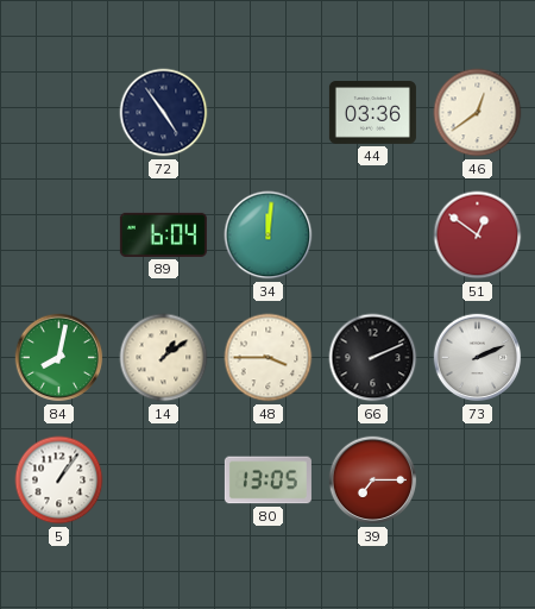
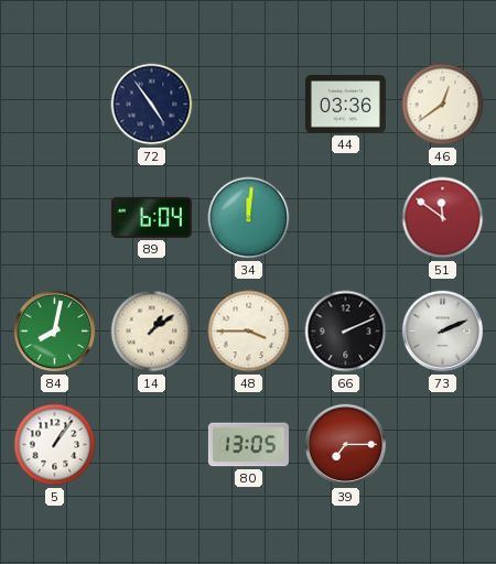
51: 12:51 -> 11:51 (443, 218)
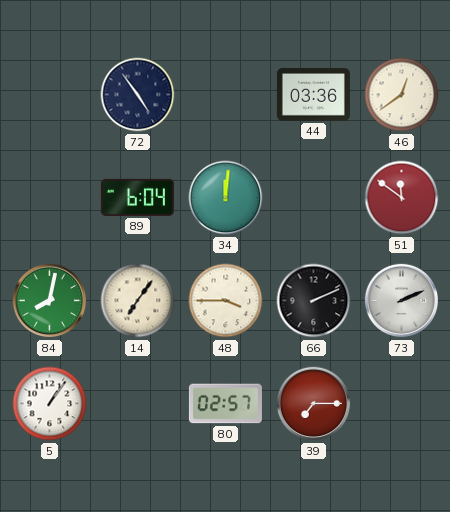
14: 1:09 -> 7:06 (138, 301)
80: 13:05 -> 02:57 (225, 404)
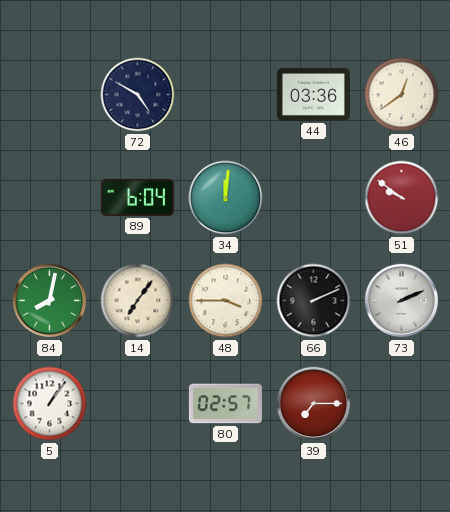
72: 4:54 -> 4:50 (138, 95)
51: 11:51 -> 9:51 (402, 198)
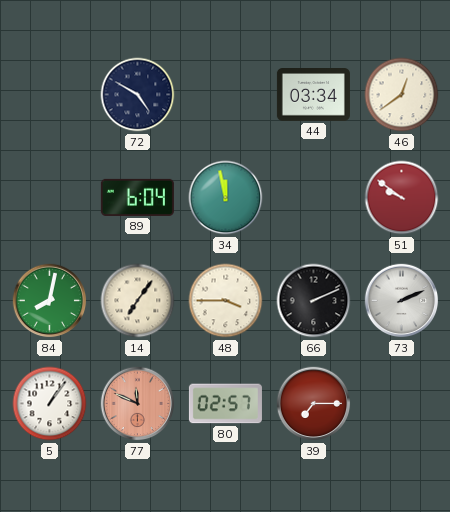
44: 03:36 -> 03:34 (313, 95)
34: 12:01 -> 11:58 (226, 198)
77: none -> 11:49 (138, 404)
